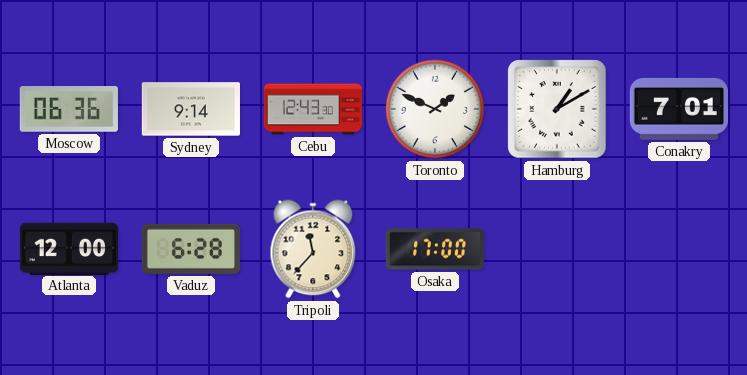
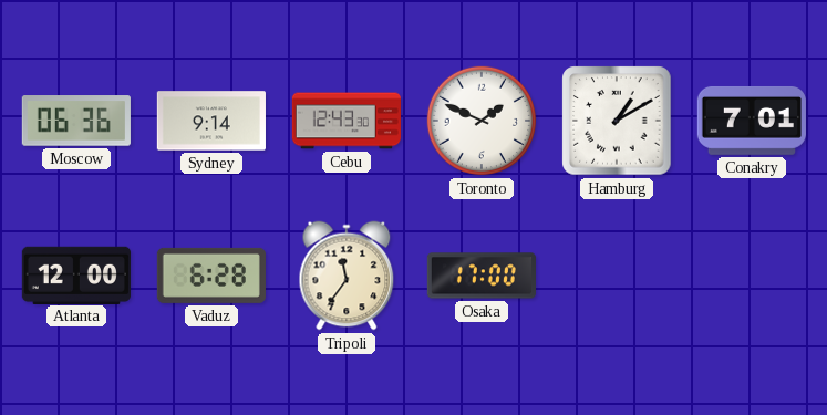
Tripoli: 11:37 -> 11:36 (347, 276)
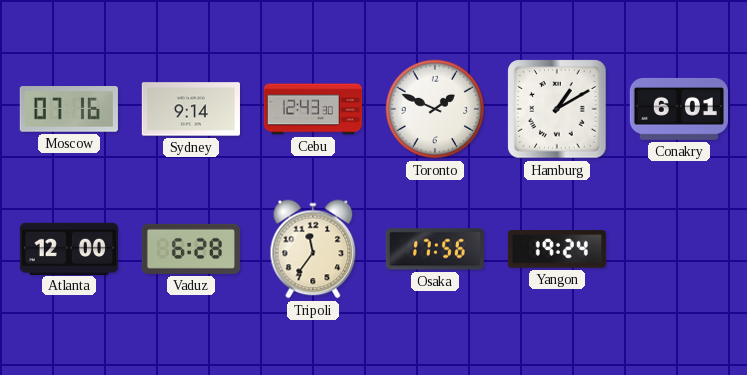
Moscow: 06:36 -> 07:16 (69, 109)
Conakry: 7:01 -> 6:01 (679, 109)
Osaka: 17:00 -> 17:56 (435, 249)
Yangon: none -> 19:24 (557, 249)
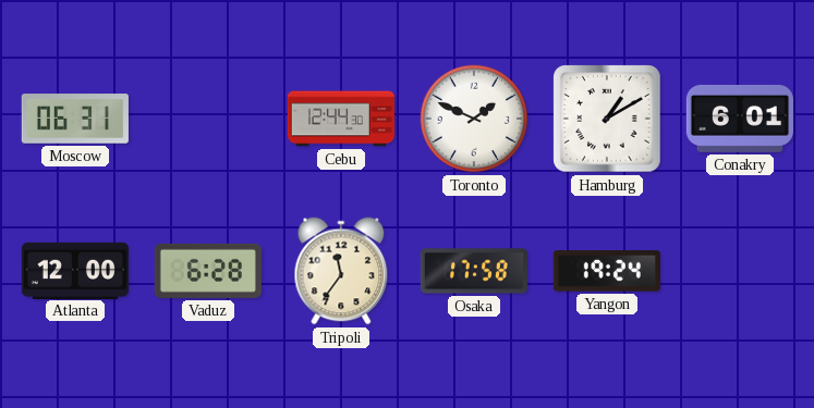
Moscow: 07:16 -> 06:31 (75, 119)
Sydney: 9:14 -> none (191, 109)
Cebu: 12:43 -> 12:44 (340, 119)
Osaka: 17:56 -> 17:58 (474, 271)
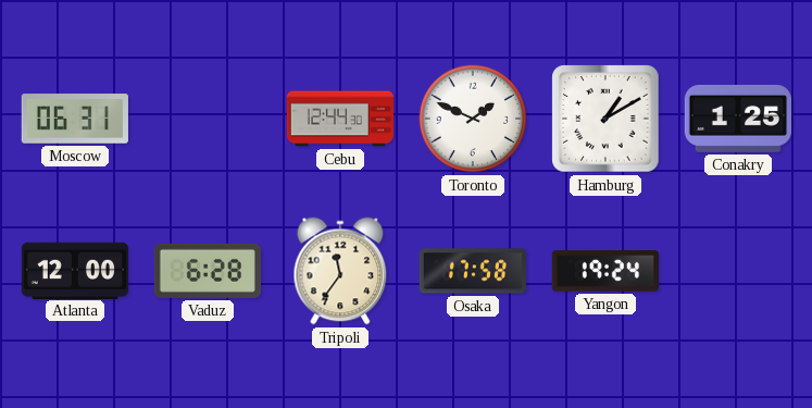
Conakry: 6:01 -> 1:25 (738, 119)
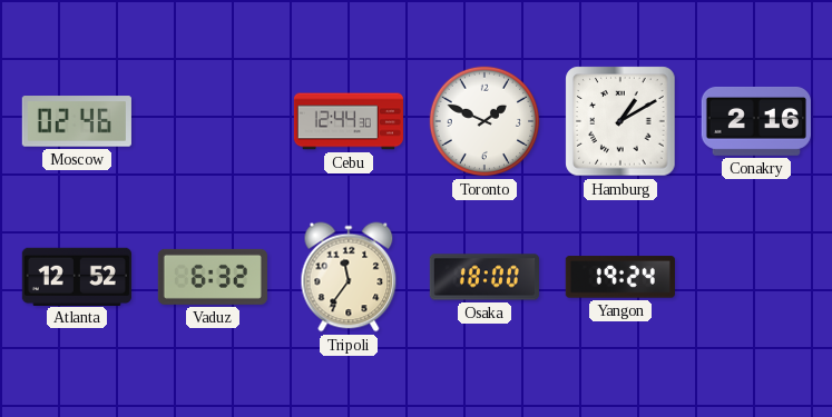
Moscow: 06:31 -> 02:46 (77, 121)
Conakry: 1:25 -> 2:16 (756, 121)
Atlanta: 12:00 -> 12:52 (77, 276)
Vaduz: 6:28 -> 6:32 (213, 277)
Osaka: 17:58 -> 18:00 (484, 277)
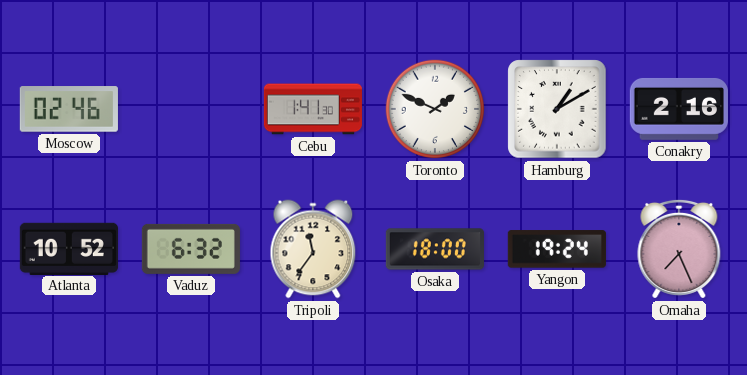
Cebu: 12:44 -> 1:41 (312, 109)
Atlanta: 12:52 -> 10:52 (69, 248)
Omaha: none -> 7:26 (679, 249)
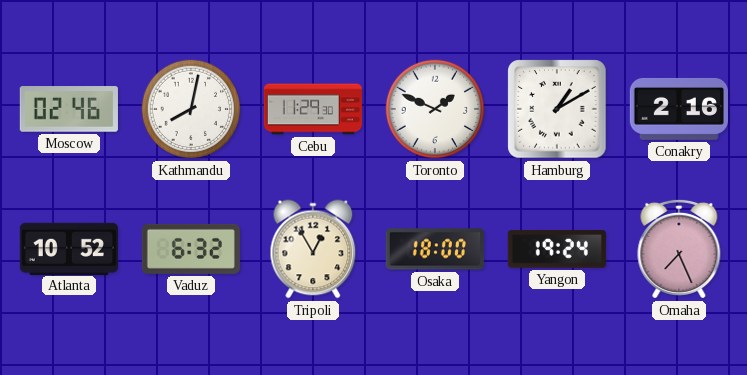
Kathmandu: none -> 8:02 (191, 109)
Cebu: 1:41 -> 11:29 (312, 109)
Tripoli: 11:36 -> 12:55 (313, 249)
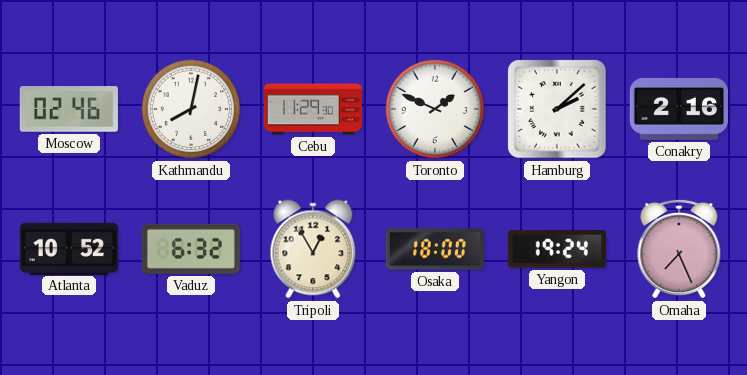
Hamburg: 1:10 -> 2:08 (557, 109)
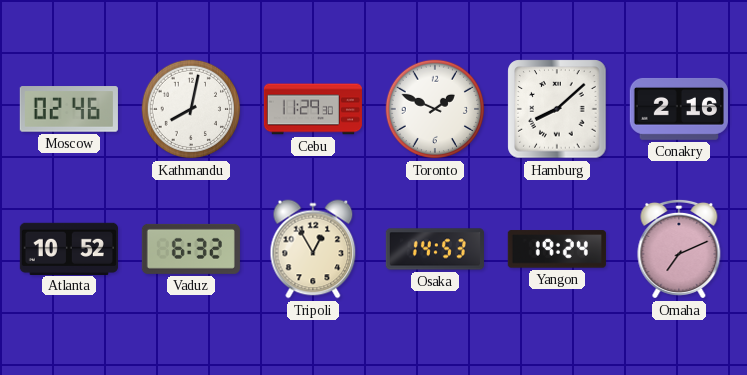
Hamburg: 2:08 -> 8:08 (557, 109)
Osaka: 18:00 -> 14:53 (435, 249)
Omaha: 7:26 -> 7:11 (679, 249)
